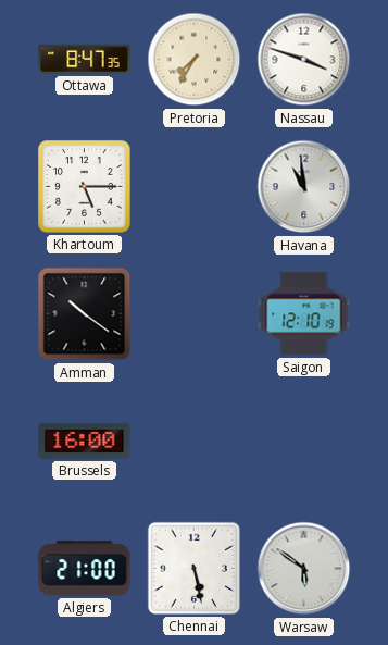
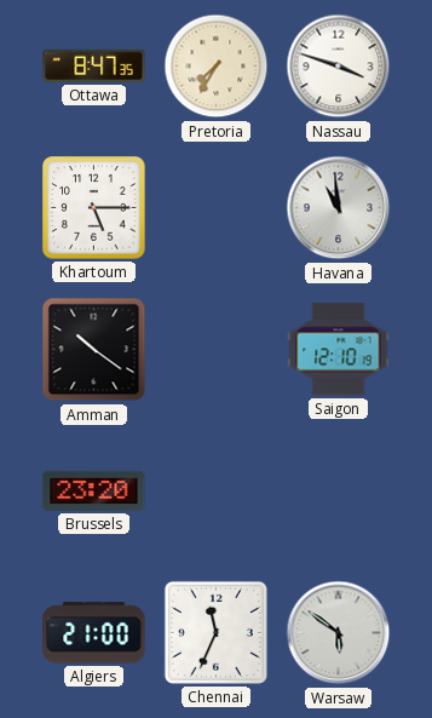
Brussels: 16:00 -> 23:20 (94, 490)
Chennai: 5:28 -> 11:34 (215, 632)
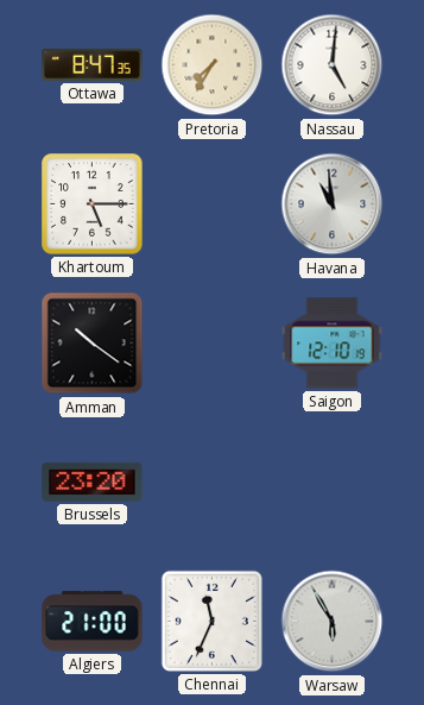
Nassau: 3:48 -> 5:01 (333, 65)
Warsaw: 5:51 -> 5:55 (333, 622)
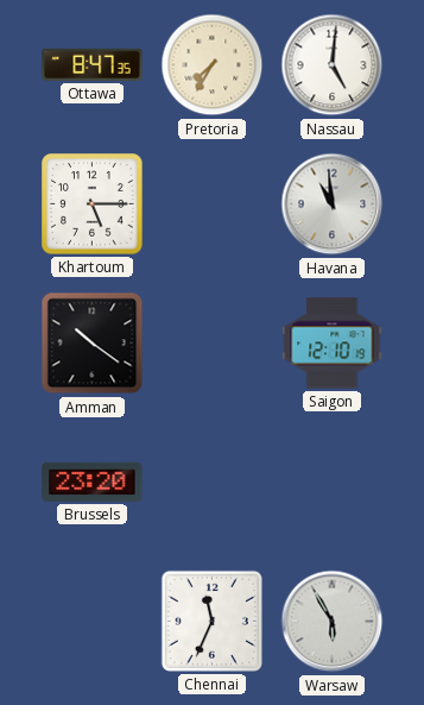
Algiers: 21:00 -> none (93, 622)
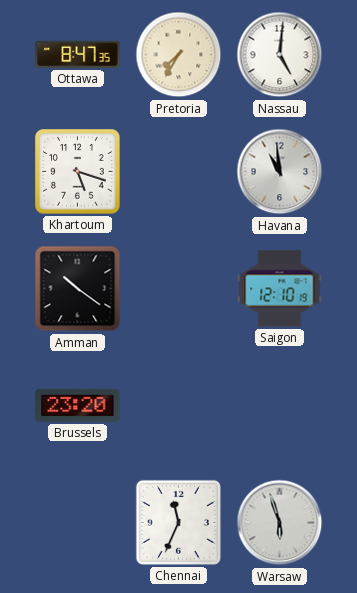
Khartoum: 5:15 -> 5:18 (78, 172)
Warsaw: 5:55 -> 5:57 (280, 523)
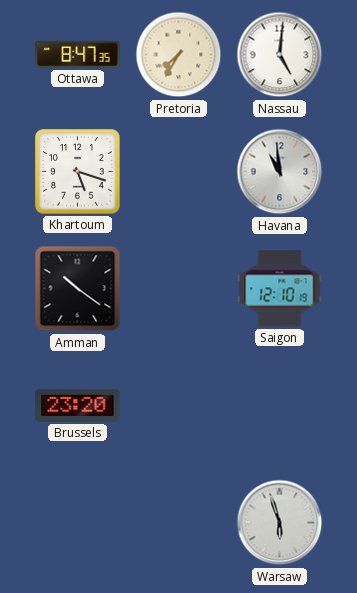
Chennai: 11:34 -> none (178, 522)
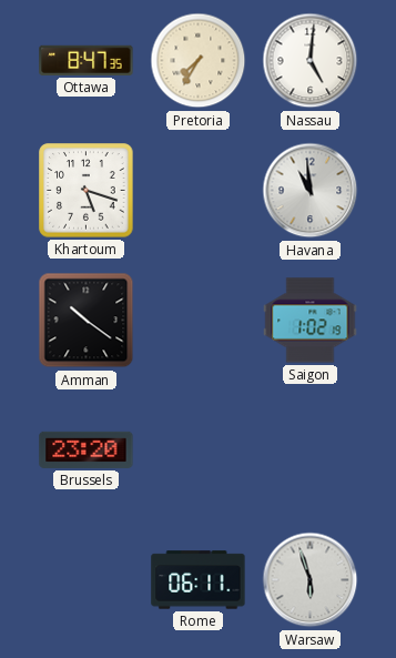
Saigon: 12:10 -> 1:02 (311, 321)
Rome: none -> 06:11 (199, 580)
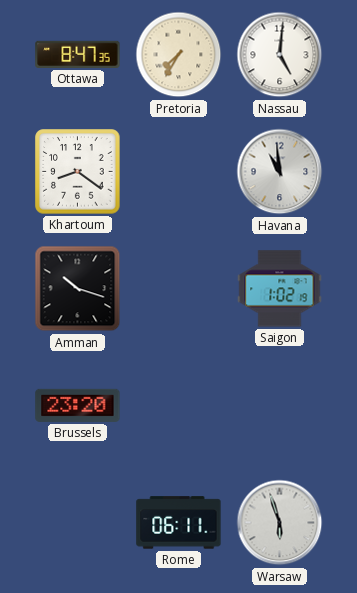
Khartoum: 5:18 -> 8:21 (78, 172)
Amman: 10:21 -> 10:18 (78, 289)
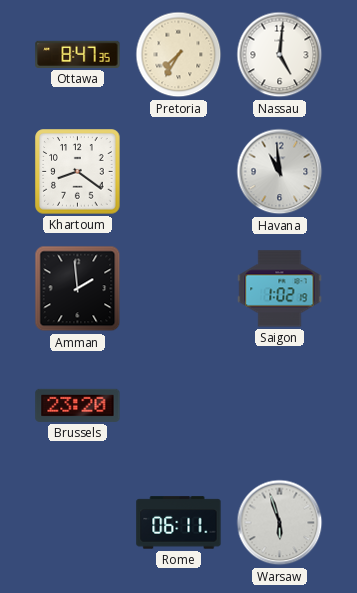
Amman: 10:18 -> 1:59 (78, 289)
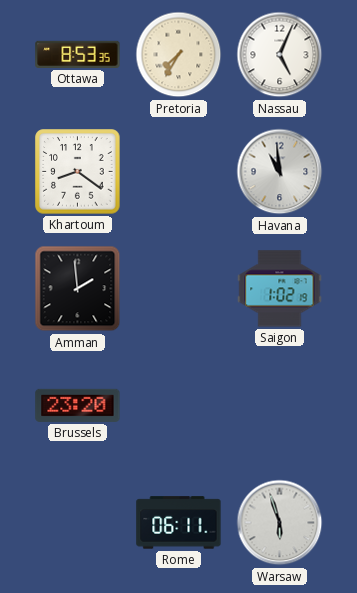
Ottawa: 8:47 -> 8:53 (78, 54)
Nassau: 5:01 -> 5:04 (280, 55)
